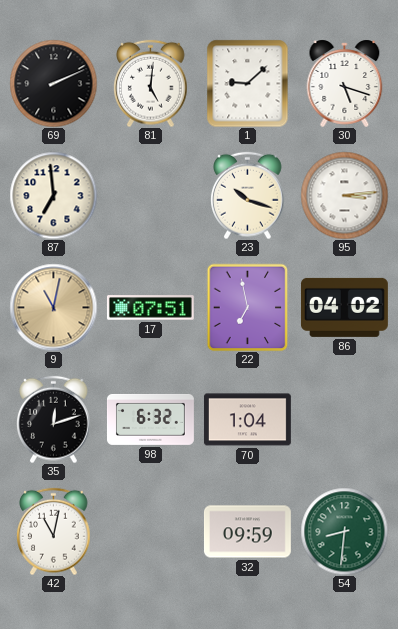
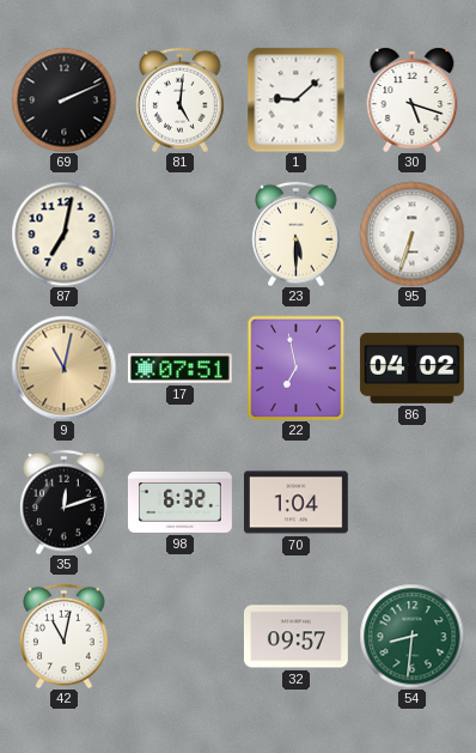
87: 6:59 -> 7:02 (63, 233)
23: 10:18 -> 5:30 (297, 233)
95: 3:14 -> 6:33 (411, 233)
32: 09:59 -> 09:57 (295, 637)
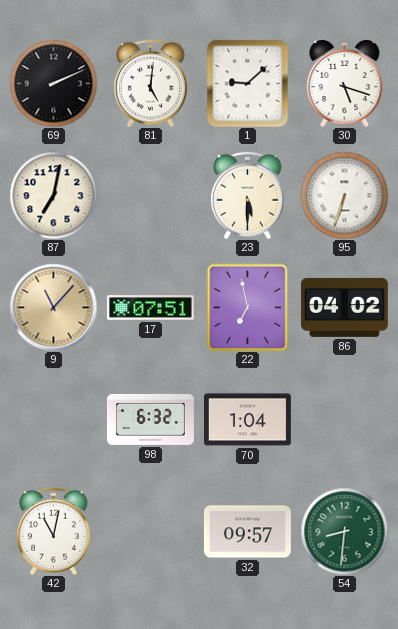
9: 11:02 -> 11:07 (53, 307)
35: 12:12 -> none (65, 502)
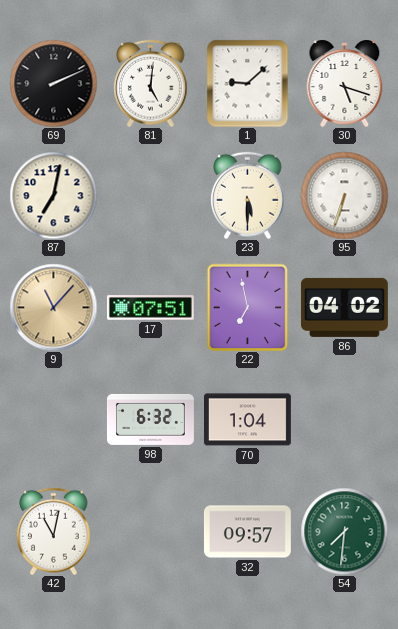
54: 8:31 -> 7:31 (344, 531)
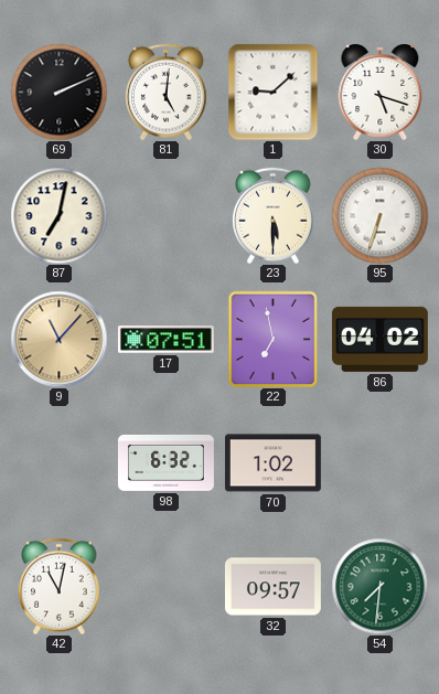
70: 1:04 -> 1:02 (272, 463)
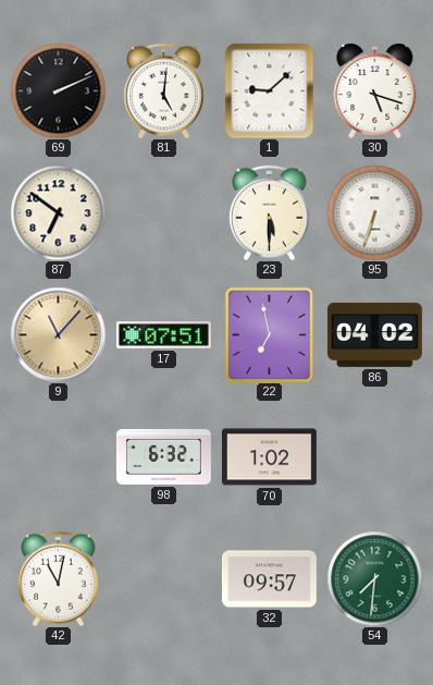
87: 7:02 -> 6:51 (58, 212)
